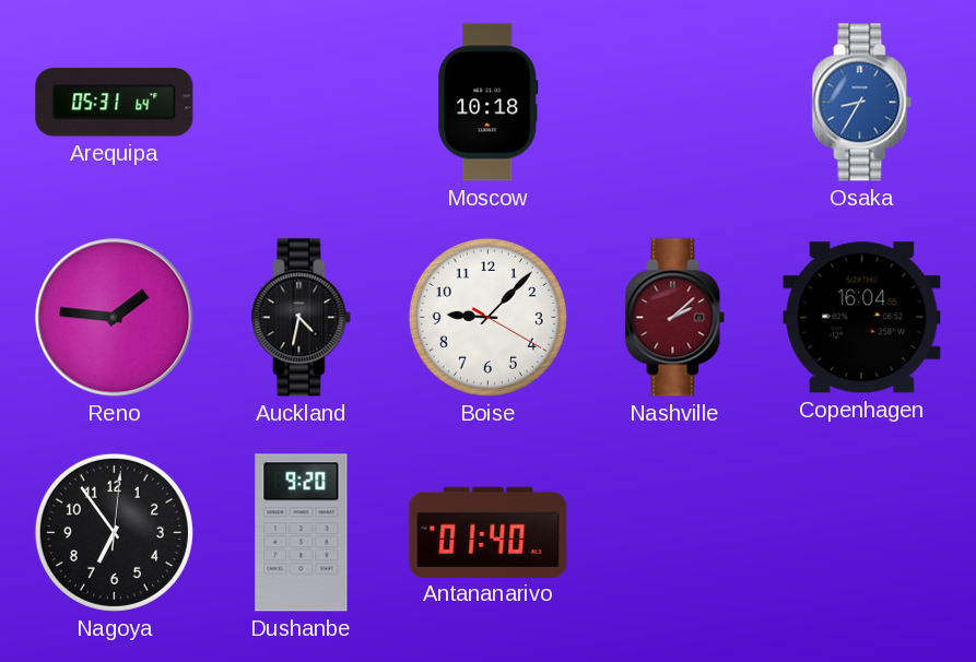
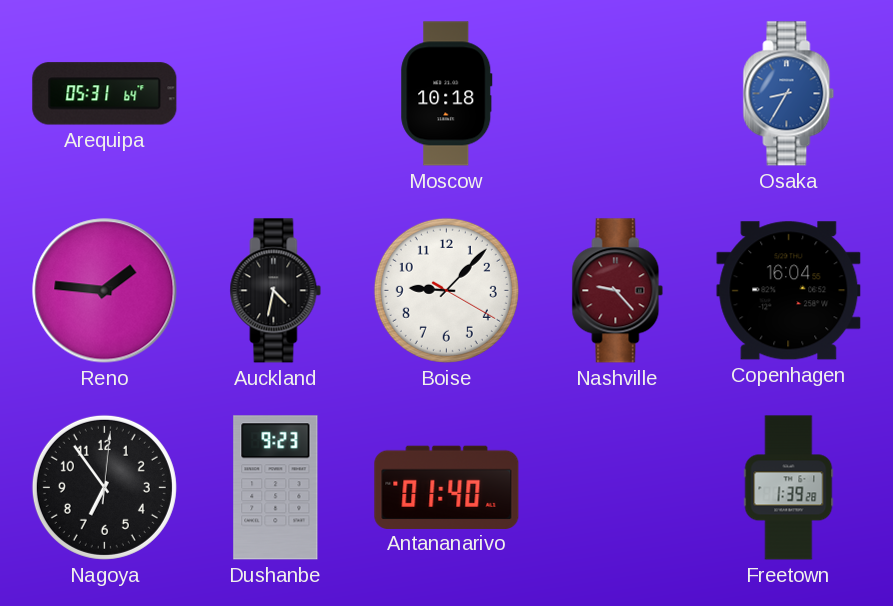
Nashville: 2:08 -> 9:23 (618, 291)
Dushanbe: 9:20 -> 9:23 (276, 488)
Freetown: none -> 1:39 (789, 488)
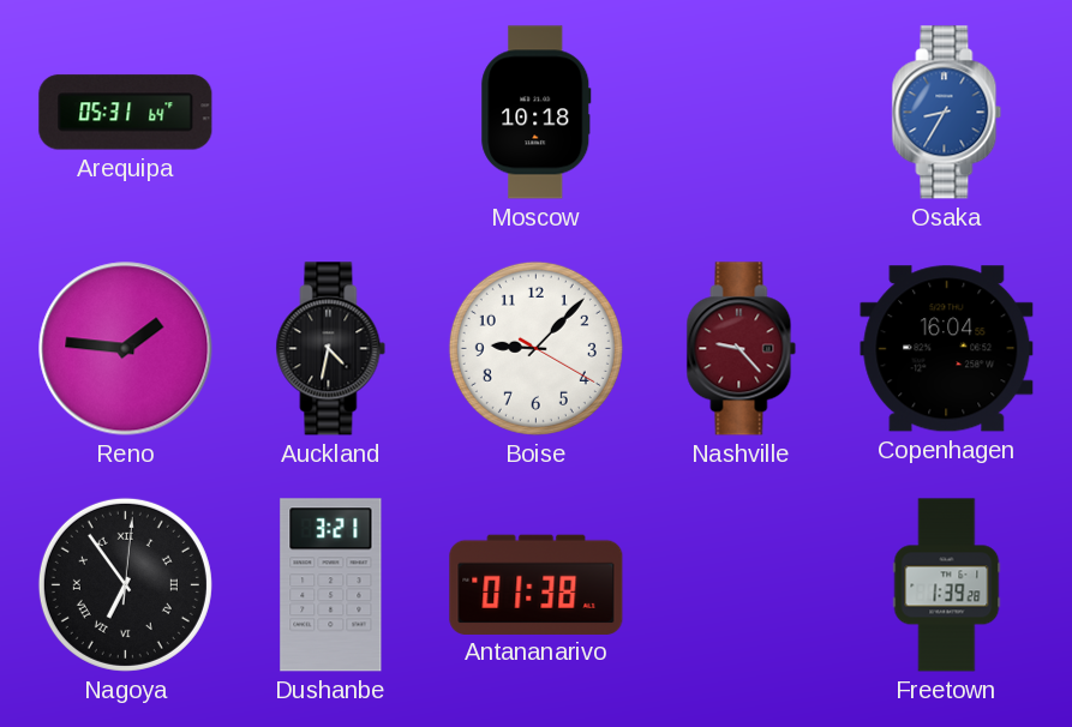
Nagoya numerals: Arabic -> Roman (125, 584)
Dushanbe: 9:23 -> 3:21 (331, 585)
Antananarivo: 01:40 -> 01:38 (537, 584)
